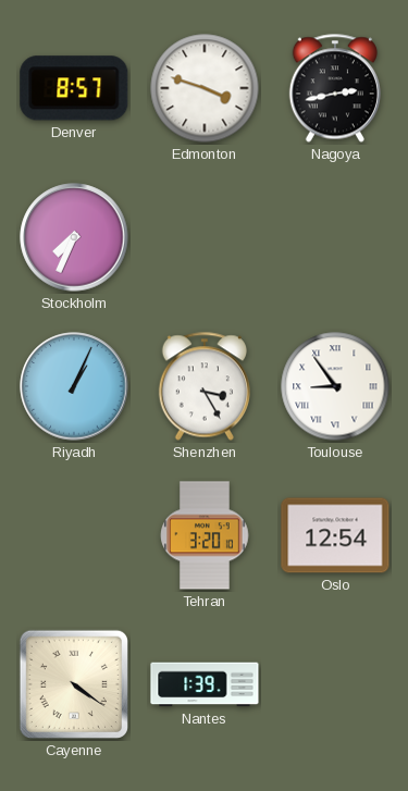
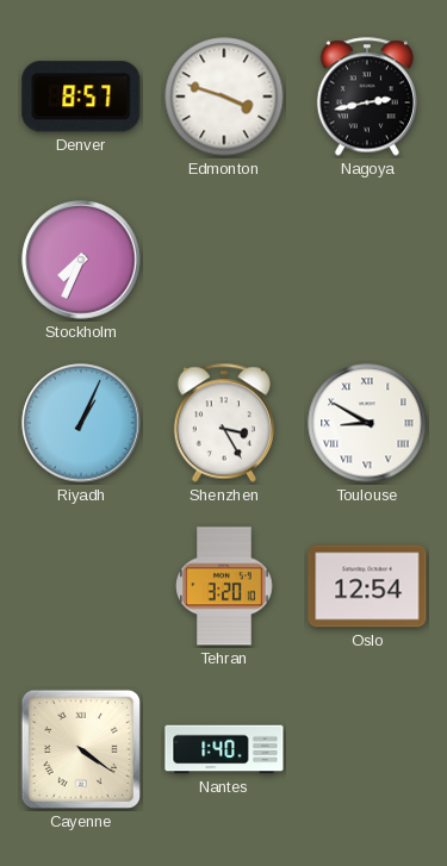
Toulouse: 8:54 -> 8:50 (367, 423)
Nantes: 1:39 -> 1:40 (224, 749)
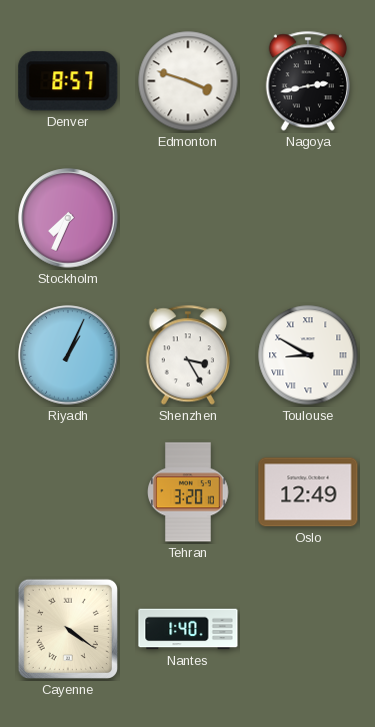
Oslo: 12:54 -> 12:49 (308, 492)
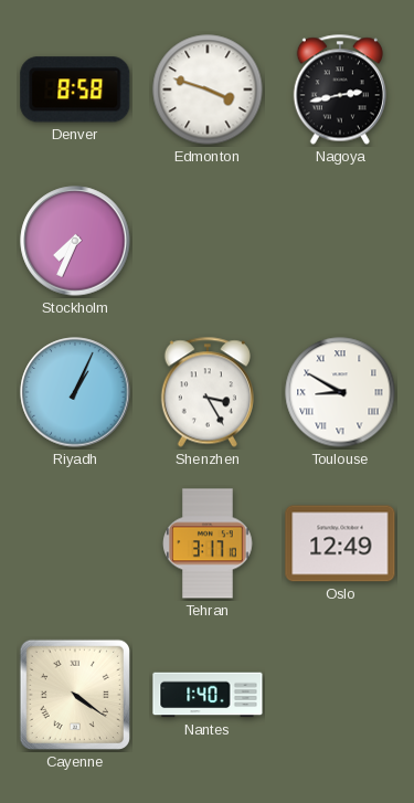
Denver: 8:57 -> 8:58 (75, 89)
Tehran: 3:20 -> 3:17 (208, 543)
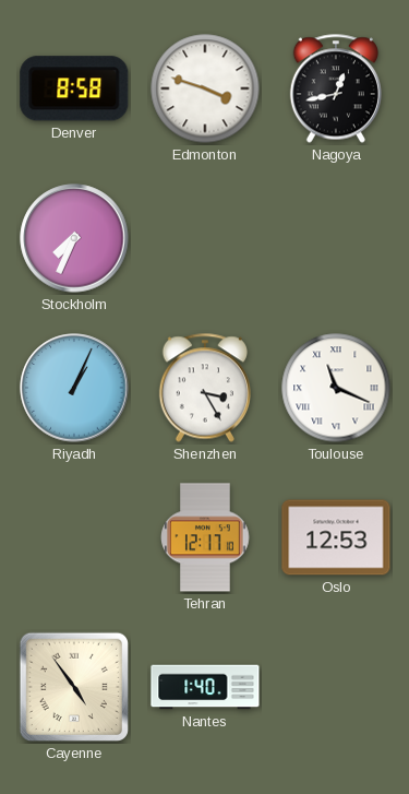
Nagoya: 2:43 -> 12:43 (336, 88)
Toulouse: 8:50 -> 11:19 (336, 388)
Tehran: 3:17 -> 12:17 (205, 537)
Oslo: 12:49 -> 12:53 (336, 537)
Cayenne: 4:21 -> 4:54 (74, 687)
